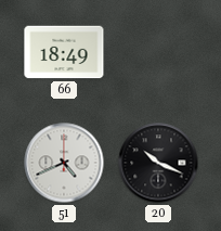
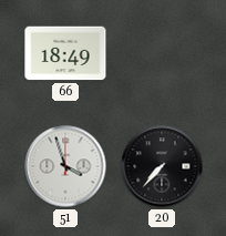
51: 4:41 -> 3:57 (65, 166)
20: 10:19 -> 7:37 (162, 166)
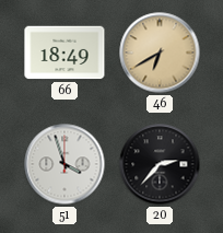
46: none -> 6:40 (160, 53)
20: 7:37 -> 2:37 (160, 164)
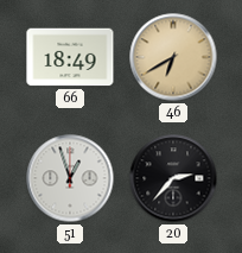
51: 3:57 -> 12:57 (70, 178)
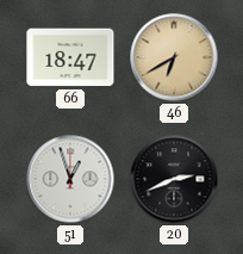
66: 18:49 -> 18:47 (70, 57)
20: 2:37 -> 2:41 (174, 179)
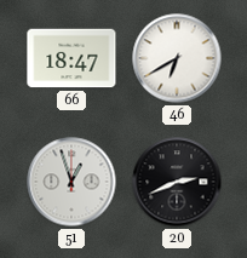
46 dial: champagne -> white (177, 58)
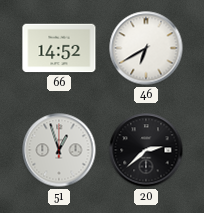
66: 18:47 -> 14:52 (59, 48)
20: 2:41 -> 2:38 (146, 150)
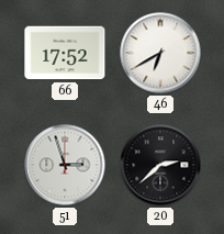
66: 14:52 -> 17:52 (65, 53)
51: 12:57 -> 2:57 (65, 165)
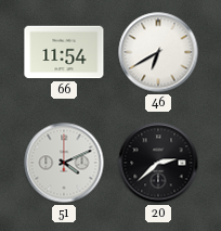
66: 17:52 -> 11:54 (64, 52)
51: 2:57 -> 4:11 (64, 163)
